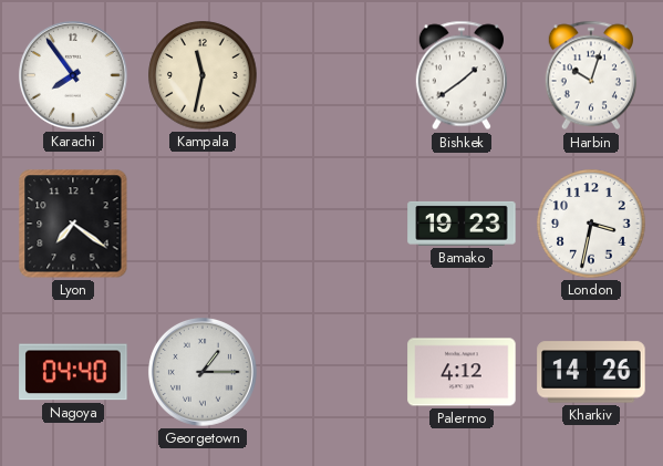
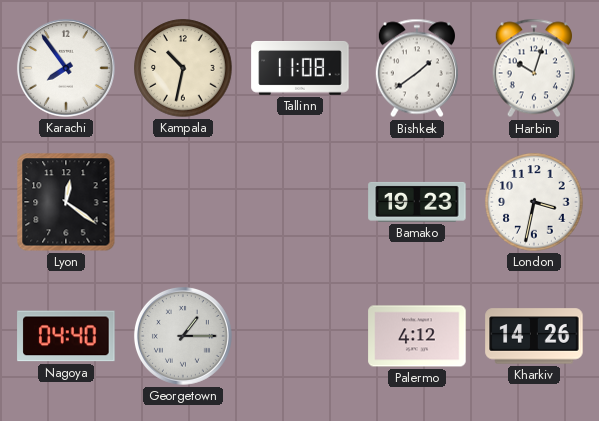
Kampala: 11:32 -> 10:32 (183, 68)
Tallinn: none -> 11:08 (300, 68)
Lyon: 7:21 -> 12:21 (66, 202)
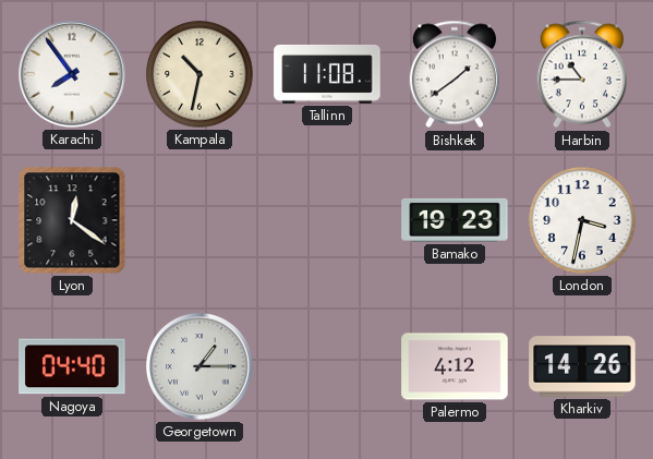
Harbin: 10:03 -> 10:45 (582, 74)
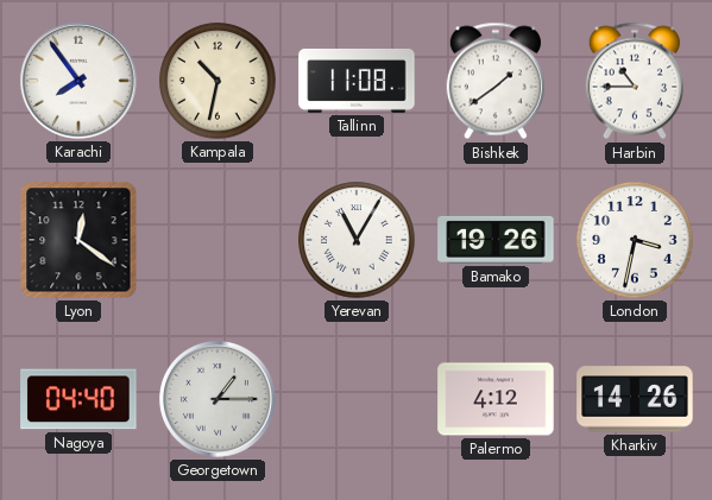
Yerevan: none -> 11:05 (357, 240)
Bamako: 19:23 -> 19:26 (496, 240)
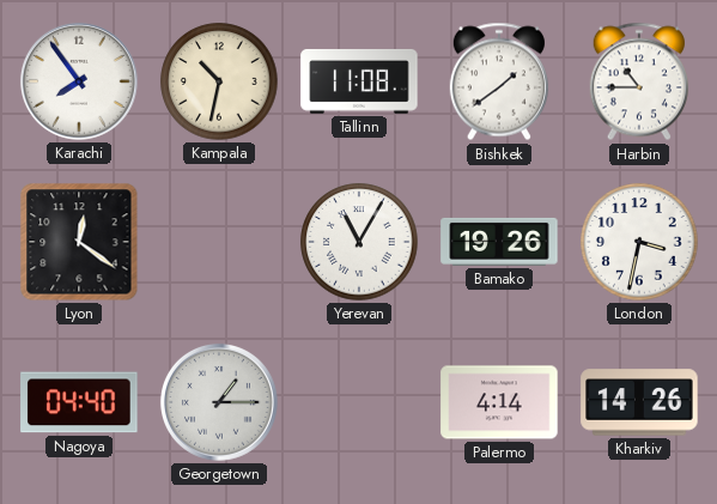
Palermo: 4:12 -> 4:14 (499, 402)
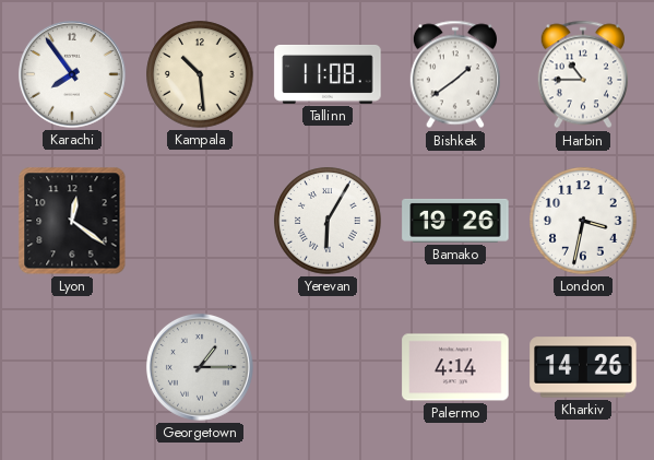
Kampala: 10:32 -> 10:29 (200, 74)
Yerevan: 11:05 -> 6:05 (328, 221)
Nagoya: 04:40 -> none (79, 402)
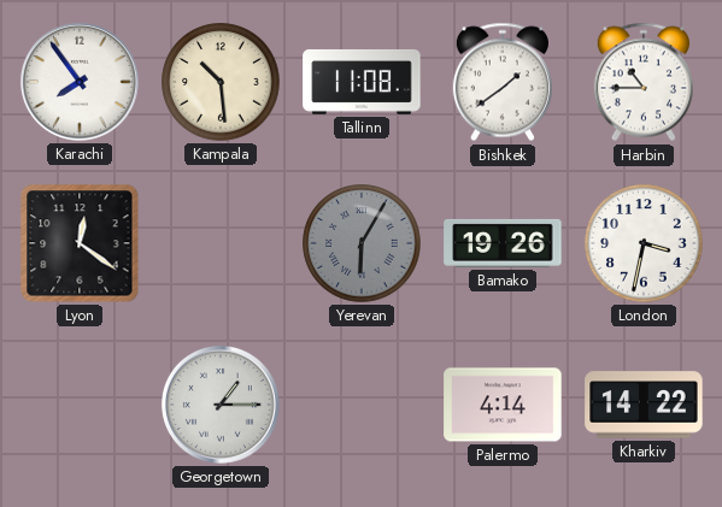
Yerevan dial: white -> grey (362, 243)
Kharkiv: 14:26 -> 14:22 (644, 405)
